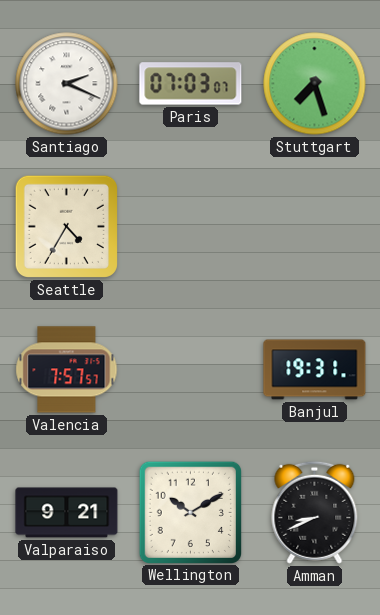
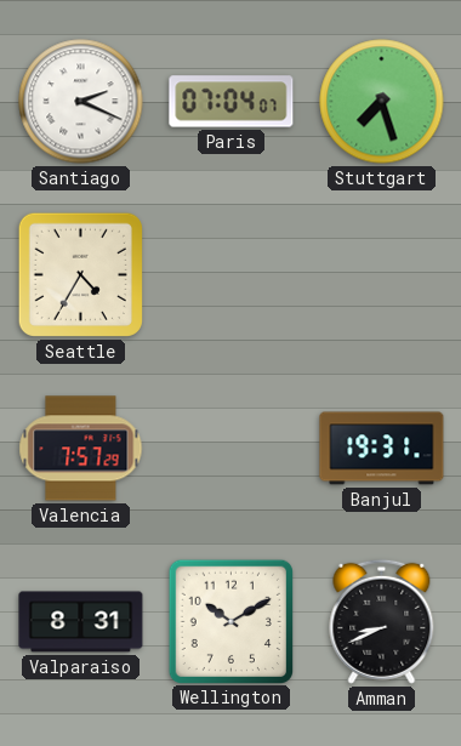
Paris: 07:03 -> 07:04 (232, 102)
Valencia: 7:57:57 -> 7:57:29 (81, 449)
Valparaiso: 9:21 -> 8:31 (81, 622)
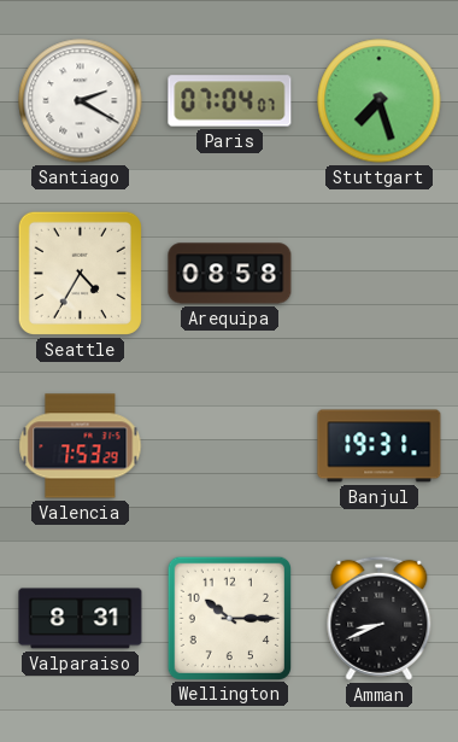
Santiago: 2:19 -> 2:20 (81, 101)
Arequipa: none -> 08:58 (230, 274)
Valencia: 7:57 -> 7:53 (81, 446)
Wellington: 10:10 -> 10:15 (229, 618)
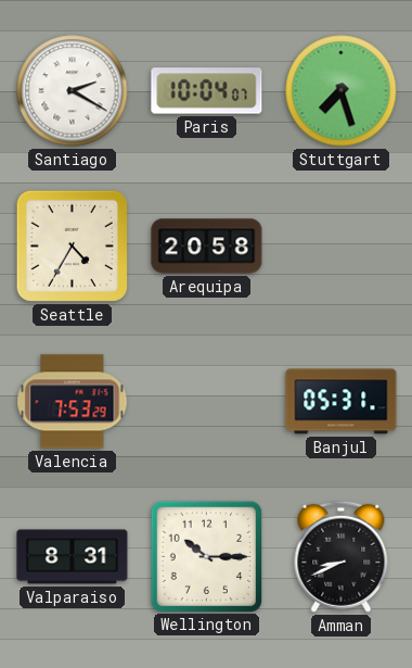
Paris: 07:04 -> 10:04 (207, 91)
Arequipa: 08:58 -> 20:58 (207, 247)
Banjul: 19:31 -> 05:31 (342, 402)
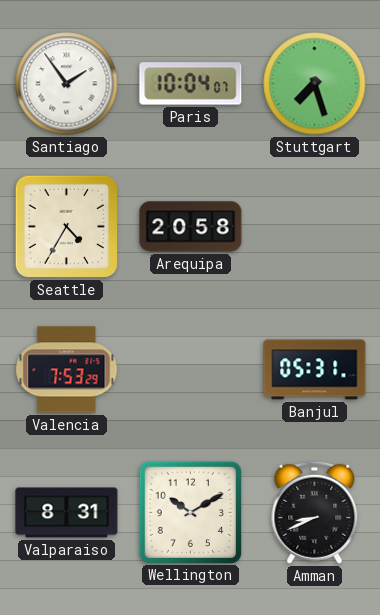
Santiago: 2:20 -> 1:54 (67, 84)
Wellington: 10:15 -> 10:10 (190, 512)
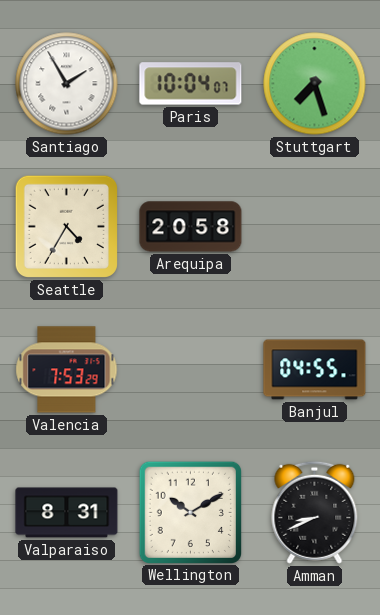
Santiago: 1:54 -> 1:55 (67, 84)
Banjul: 05:31 -> 04:55 (315, 370)
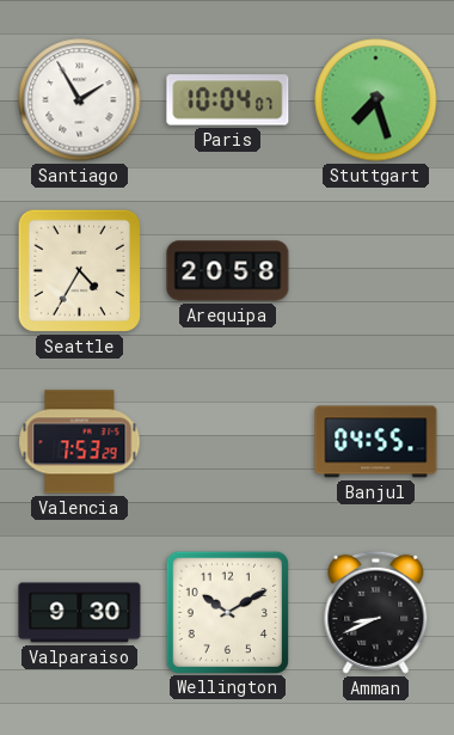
Valparaiso: 8:31 -> 9:30 (80, 613)
